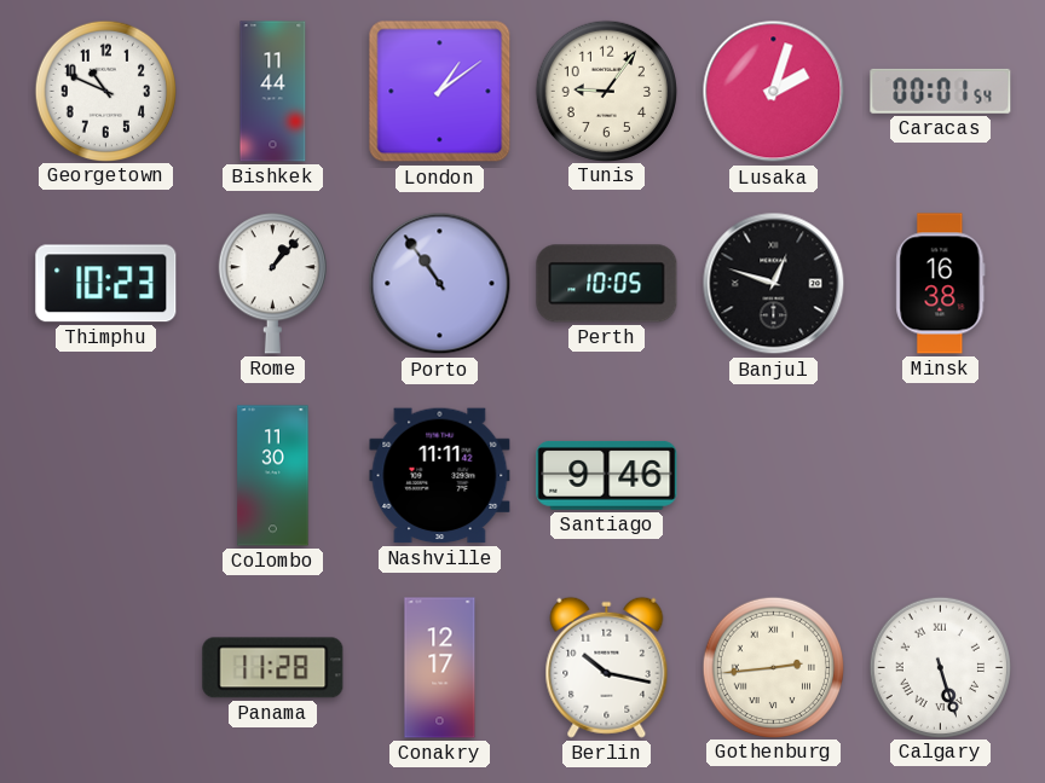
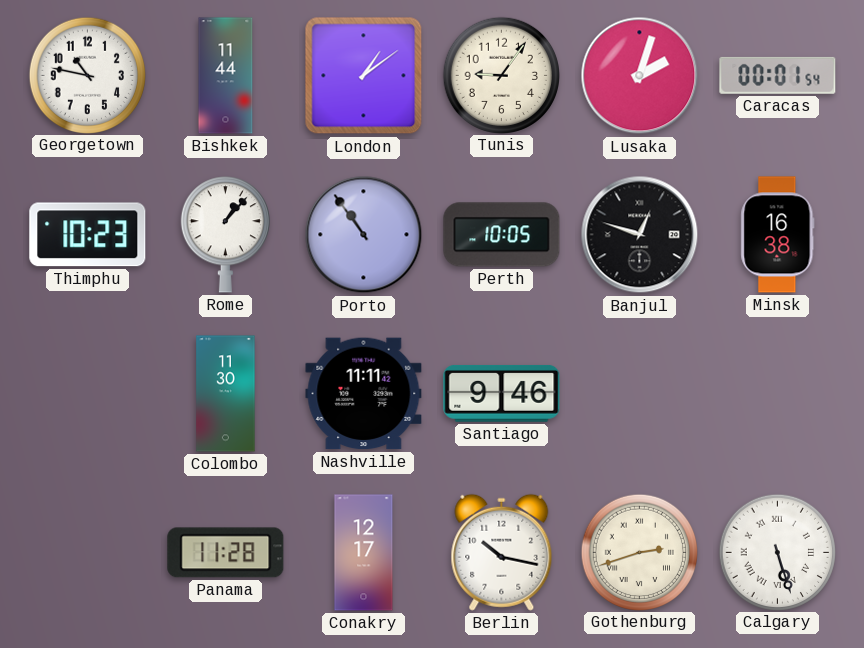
Georgetown: 10:49 -> 10:47 (87, 75)
Gothenburg: 2:44 -> 2:42 (639, 552)
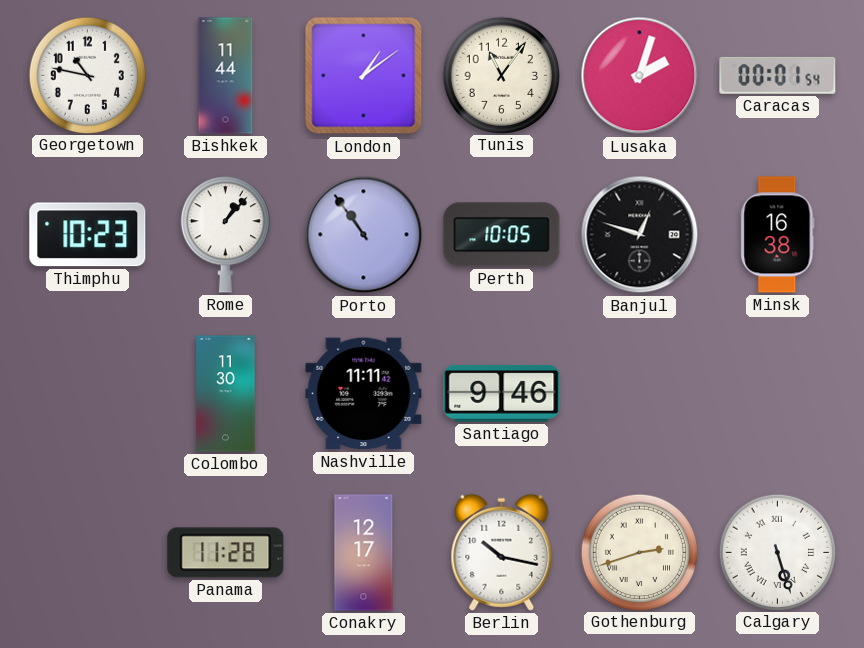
Tunis: 9:06 -> 11:06 (501, 75)
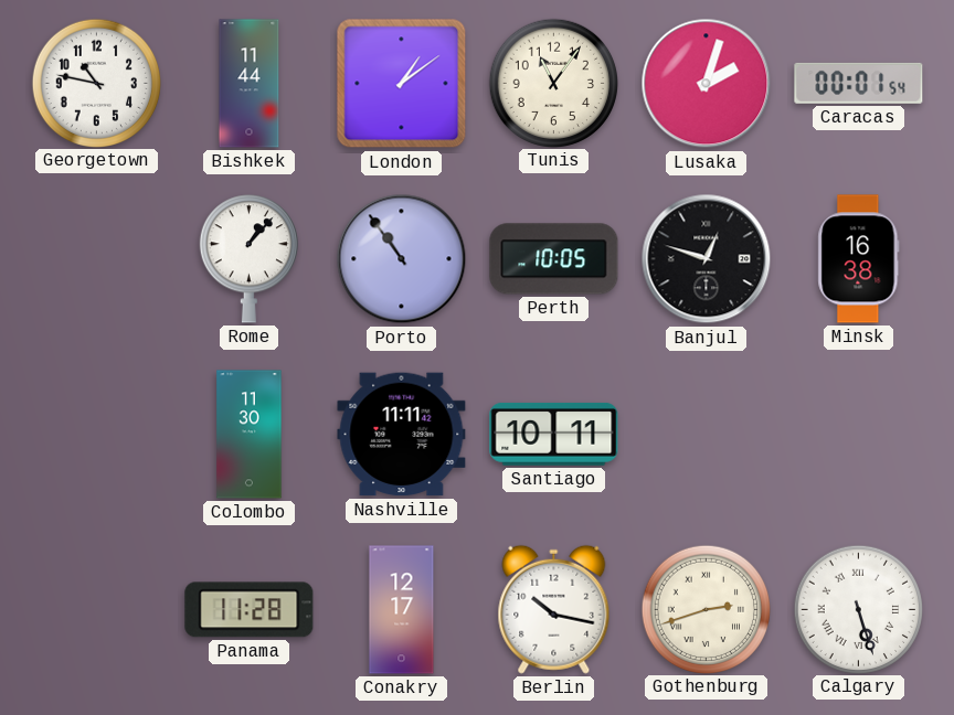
Thimphu: 10:23 -> none (88, 235)
Santiago: 9:46 -> 10:11 (554, 434)
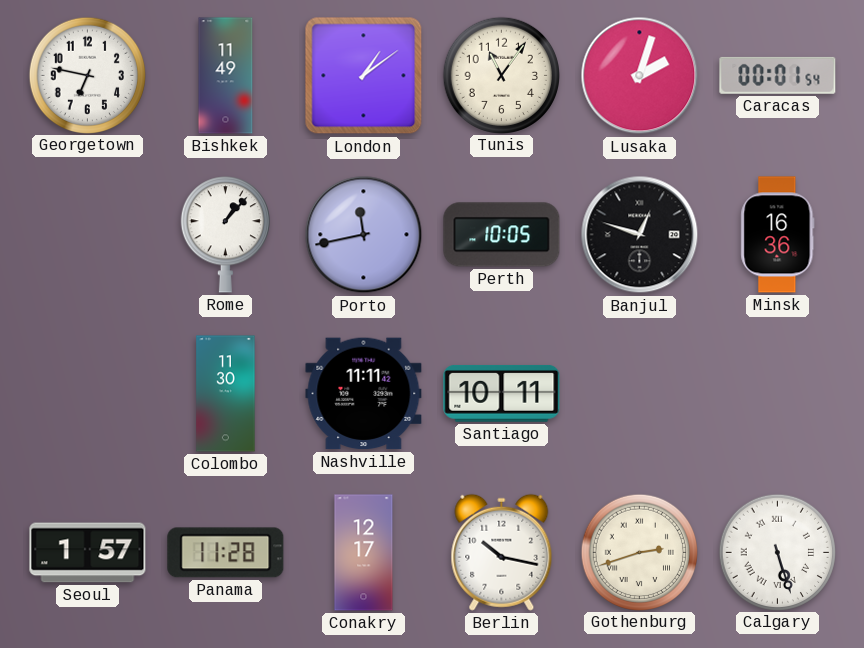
Georgetown: 10:47 -> 6:47 (87, 75)
Bishkek: 11:44 -> 11:49 (226, 76)
Porto: 10:54 -> 11:43 (364, 235)
Minsk: 16:38 -> 16:36 (778, 235)
Seoul: none -> 1:57 (88, 553)
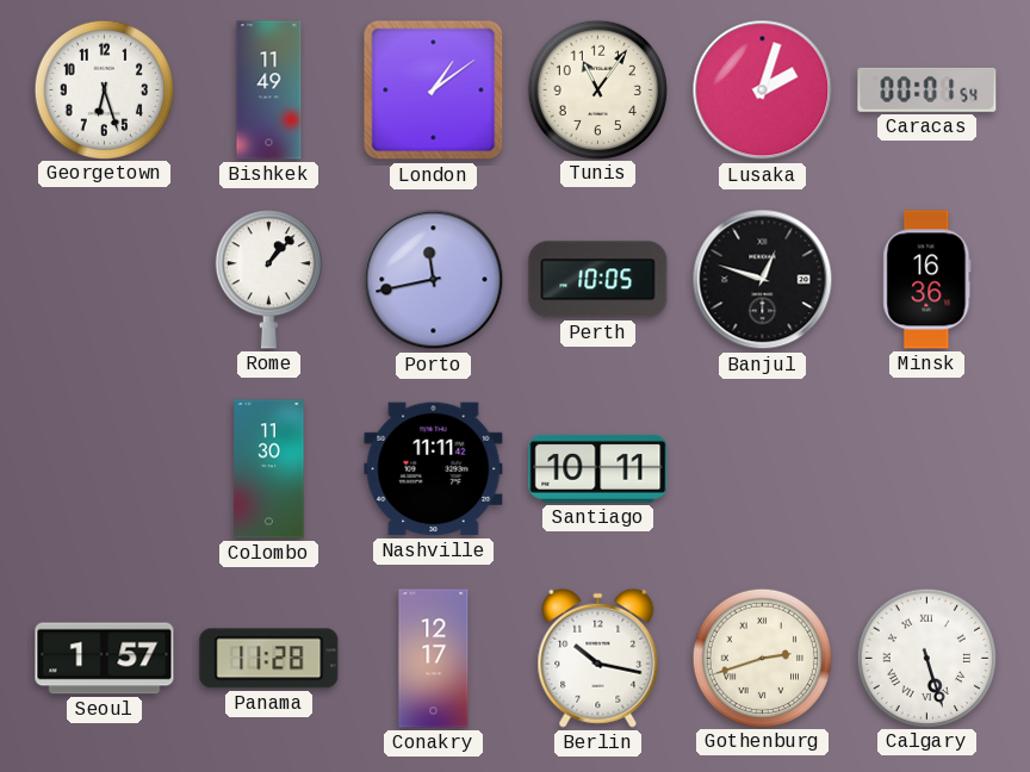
Georgetown: 6:47 -> 6:27 (104, 89)
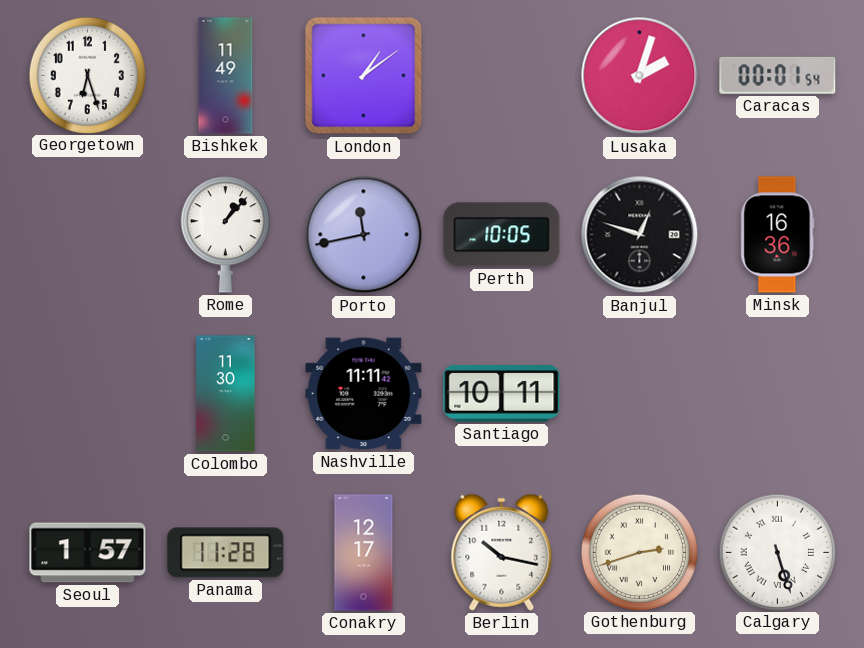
Tunis: 11:06 -> none (597, 89)
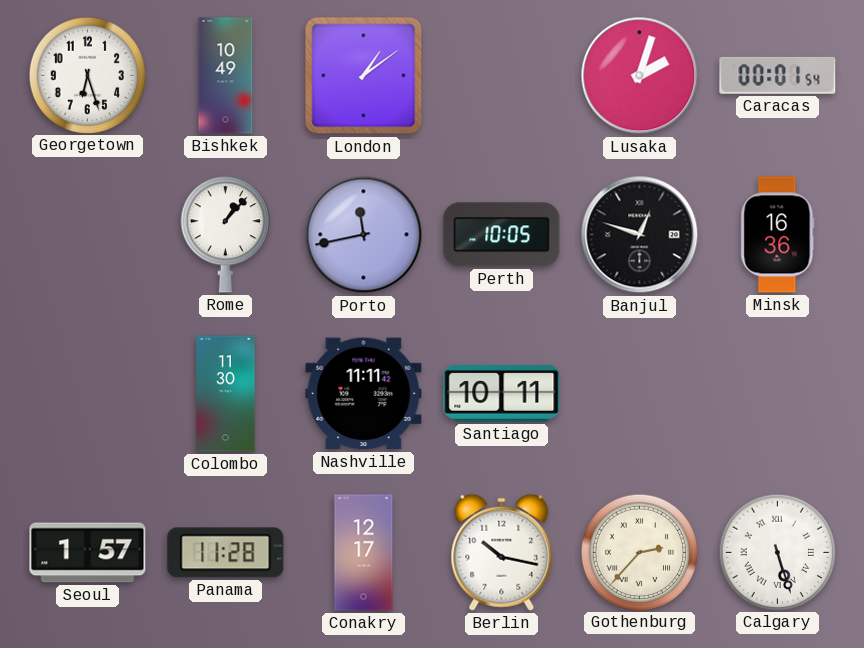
Bishkek: 11:49 -> 10:49 (226, 76)
Gothenburg: 2:42 -> 2:37 (639, 552)
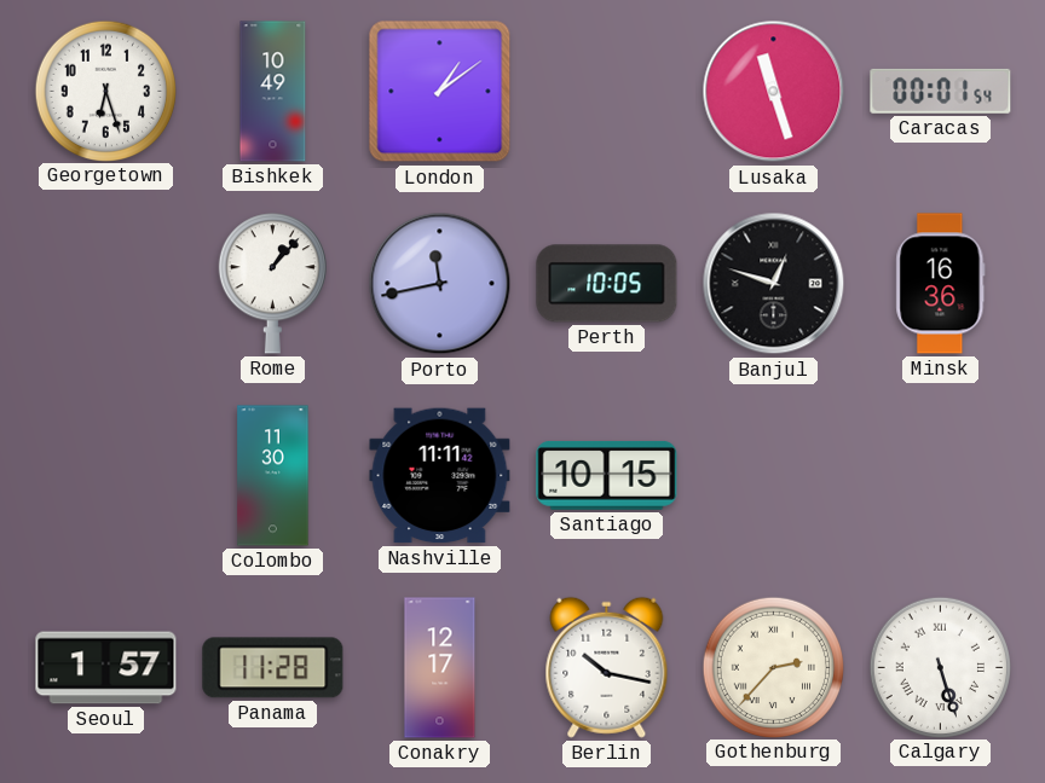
Lusaka: 2:03 -> 11:27 (774, 92)
Santiago: 10:11 -> 10:15 (607, 475)
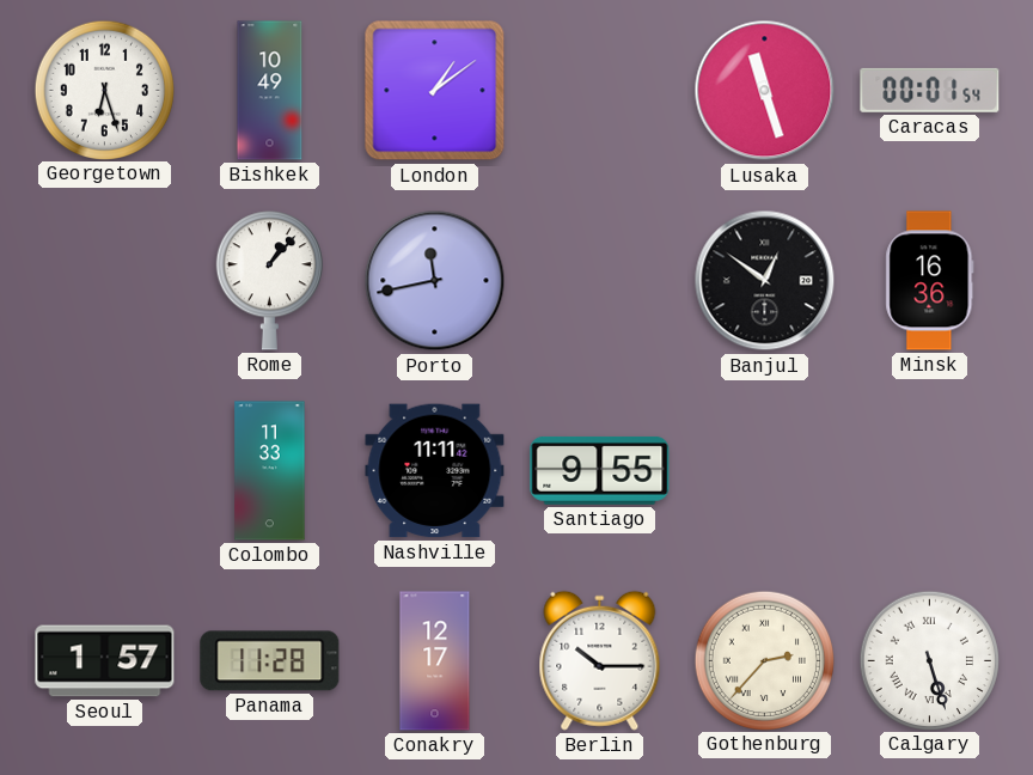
Perth: 10:05 -> none (607, 284)
Banjul: 12:48 -> 12:51 (765, 281)
Colombo: 11:30 -> 11:33 (270, 471)
Santiago: 10:15 -> 9:55 (600, 470)
Berlin: 10:17 -> 10:15 (600, 660)
